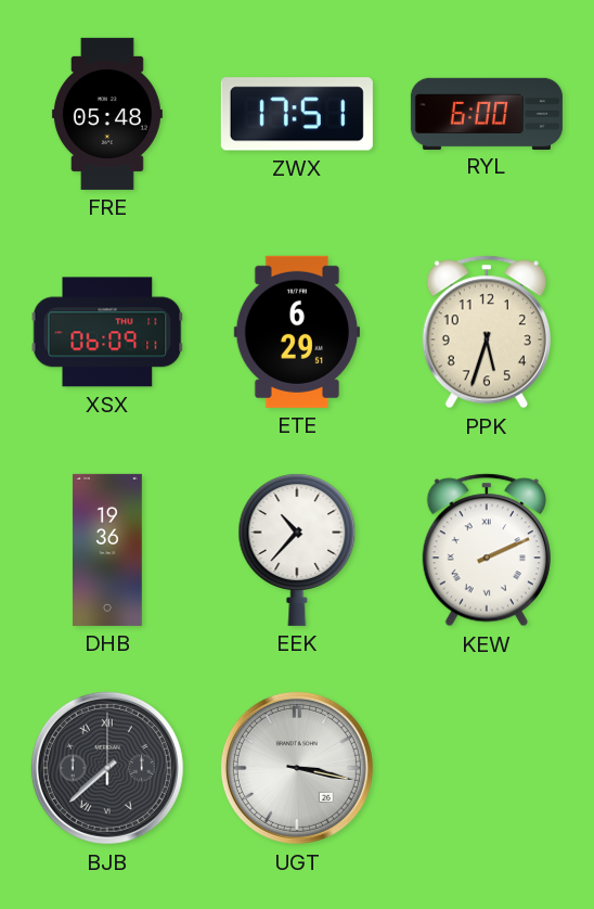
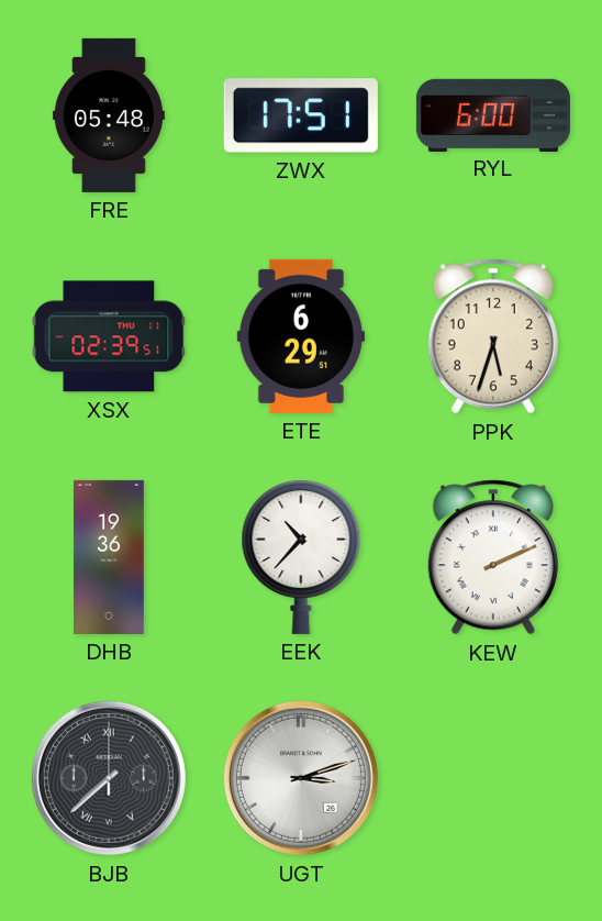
XSX: 06:09 -> 02:39 (109, 336)
UGT: 3:17 -> 3:12 (301, 778)
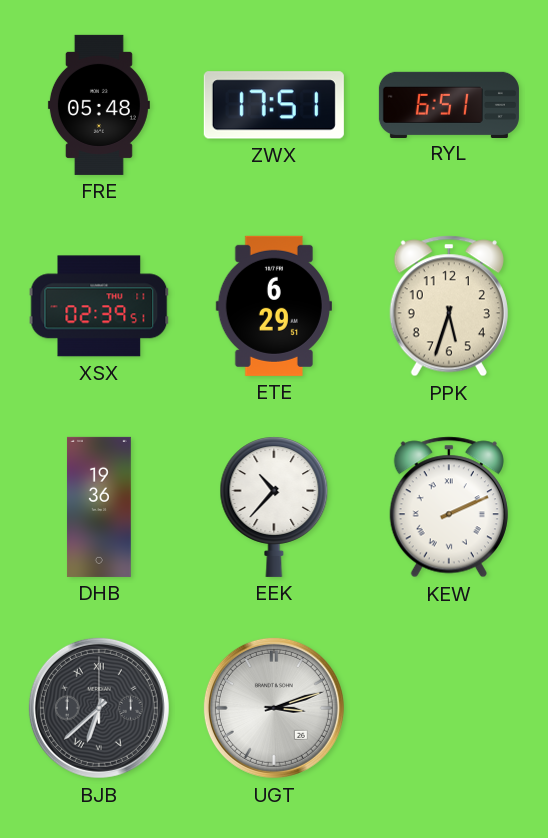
RYL: 6:00 -> 6:51 (449, 104)
BJB: 7:38 -> 6:38 (99, 708)
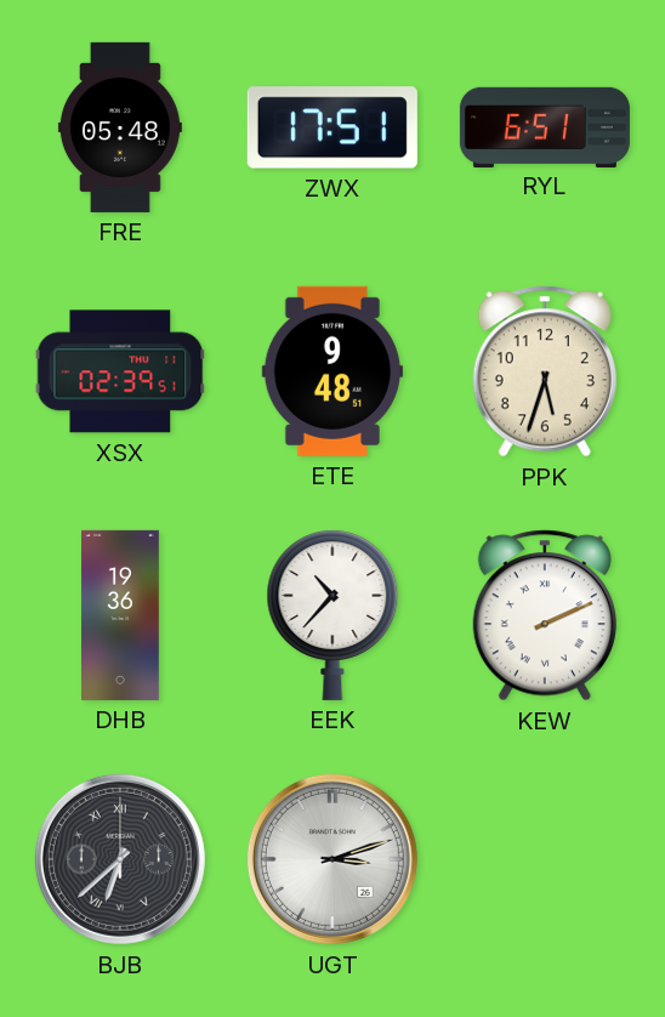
ETE: 6:29 -> 9:48 (332, 371)
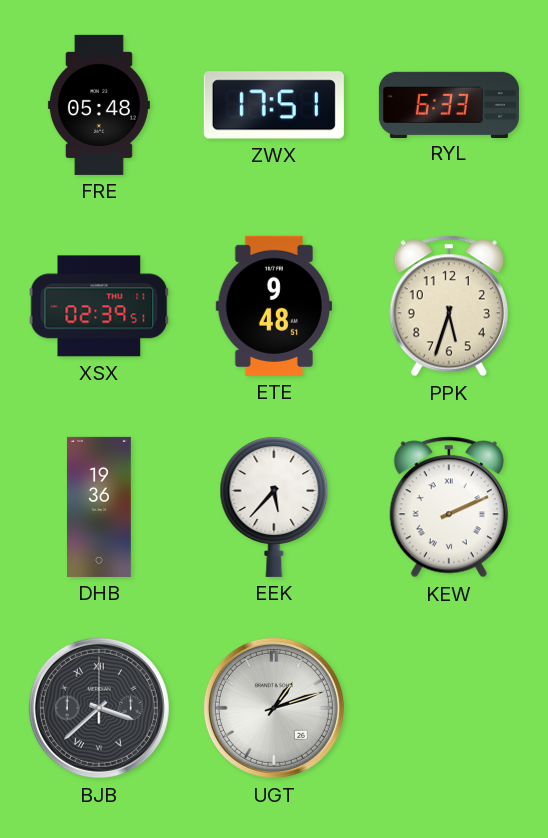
RYL: 6:51 -> 6:33 (449, 104)
EEK: 10:37 -> 5:37 (274, 507)
BJB: 6:38 -> 3:38 (99, 708)
UGT: 3:12 -> 1:12 (274, 708)
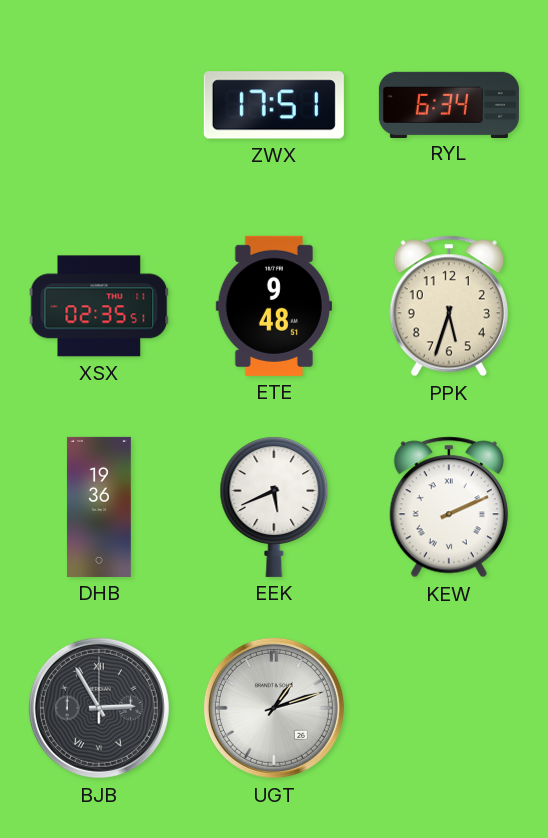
FRE: 05:48 -> none (99, 105)
RYL: 6:33 -> 6:34 (449, 104)
XSX: 02:39 -> 02:35 (99, 306)
EEK: 5:37 -> 5:41 (274, 507)
BJB: 3:38 -> 2:55 (99, 708)
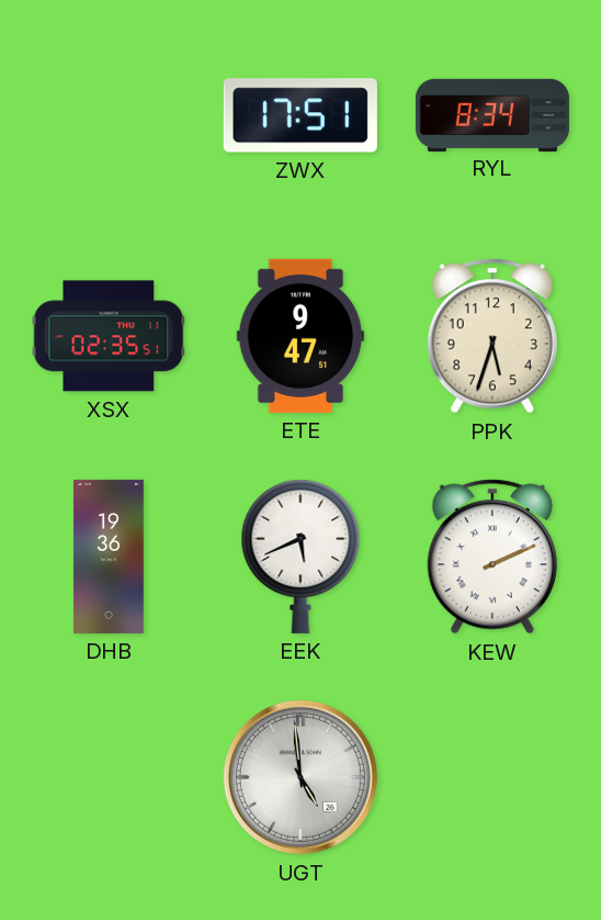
RYL: 6:34 -> 8:34 (492, 114)
ETE: 9:48 -> 9:47 (300, 336)
BJB: 2:55 -> none (99, 708)
UGT: 1:12 -> 4:59 (300, 777)
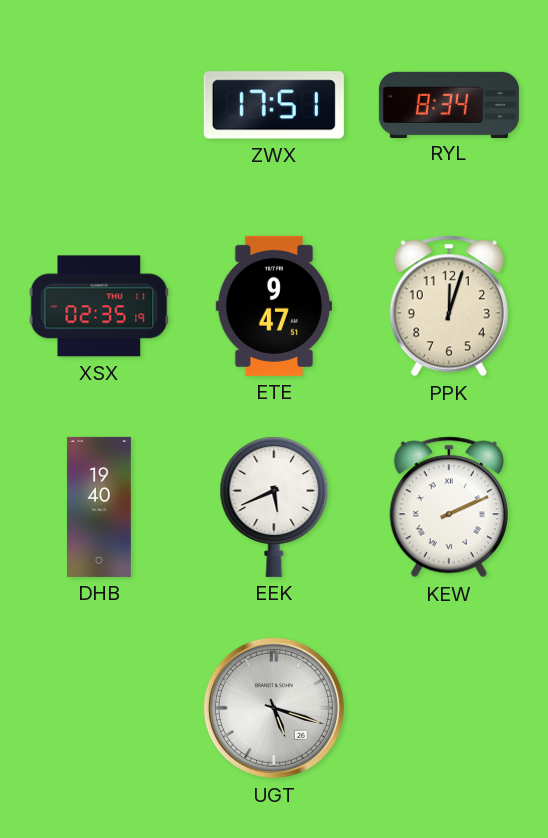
XSX: 02:35:51 -> 02:35:19 (99, 306)
PPK: 5:33 -> 12:03 (449, 306)
DHB: 19:36 -> 19:40 (99, 507)
UGT: 4:59 -> 5:18 (274, 708)
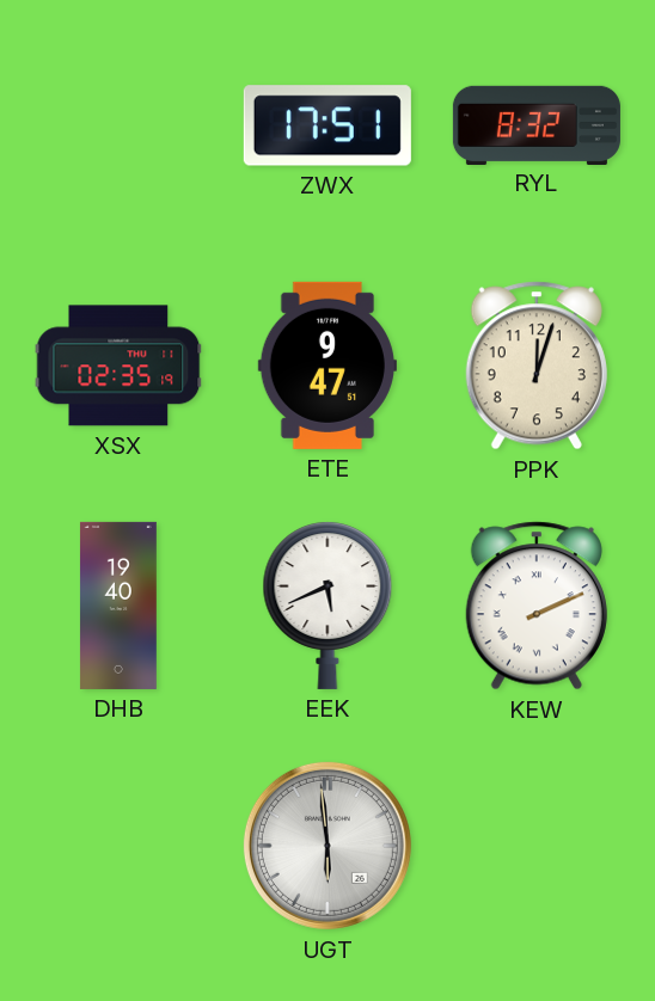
RYL: 8:34 -> 8:32 (537, 124)
UGT: 5:18 -> 5:59 (327, 846)
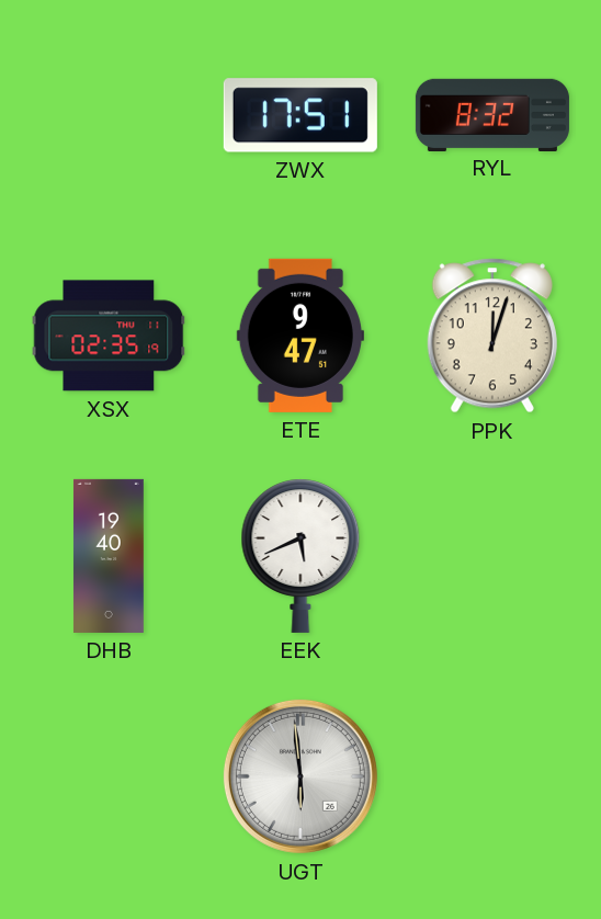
KEW: 2:11 -> none (537, 606)
